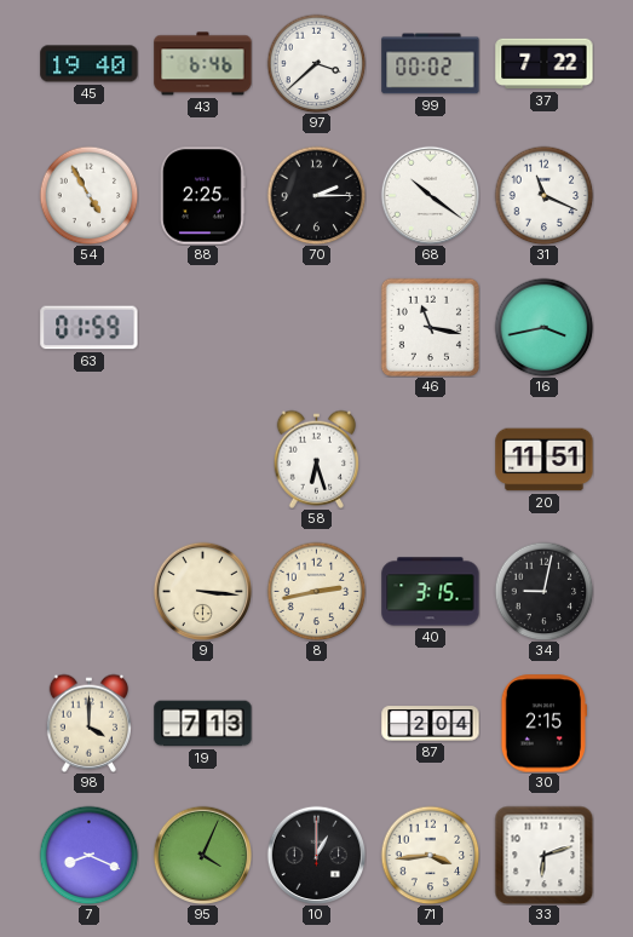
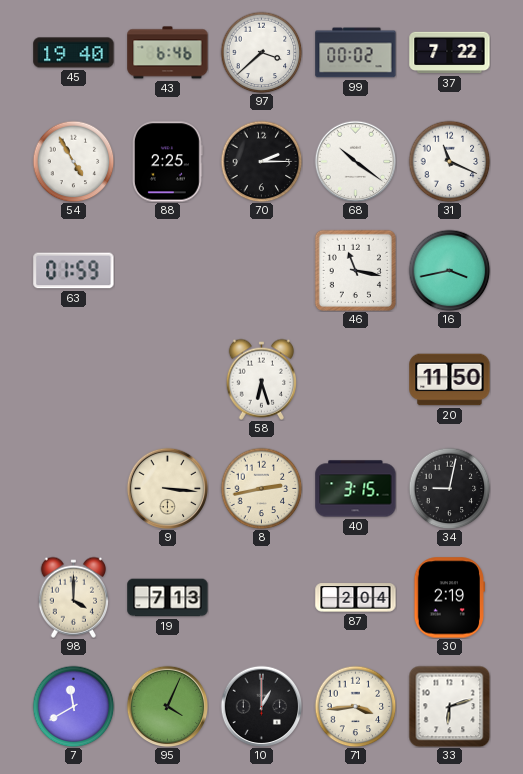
20: 11:51 -> 11:50 (450, 380)
30: 2:15 -> 2:19 (449, 598)
7: 8:19 -> 11:40 (73, 706)
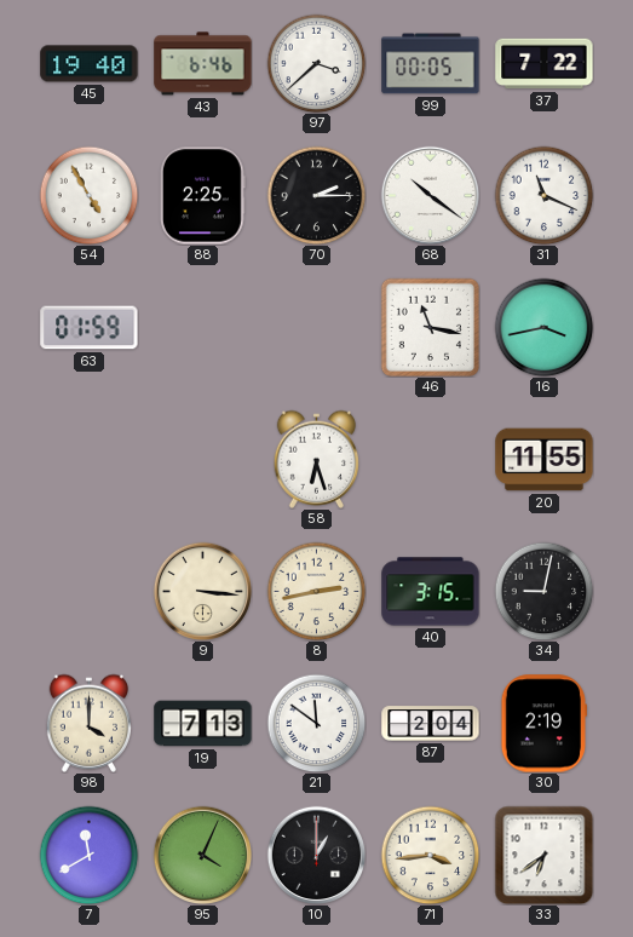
99: 00:02 -> 00:05 (431, 64)
20: 11:50 -> 11:55 (545, 460)
21: none -> 11:51 (316, 723)
33: 6:12 -> 6:39 (543, 855)
